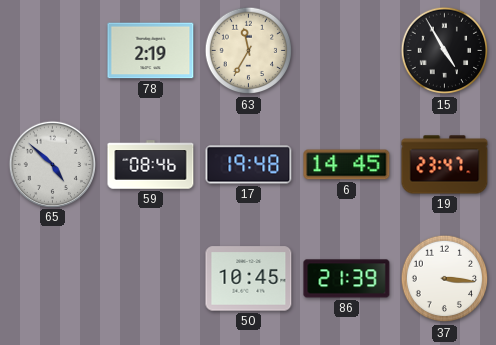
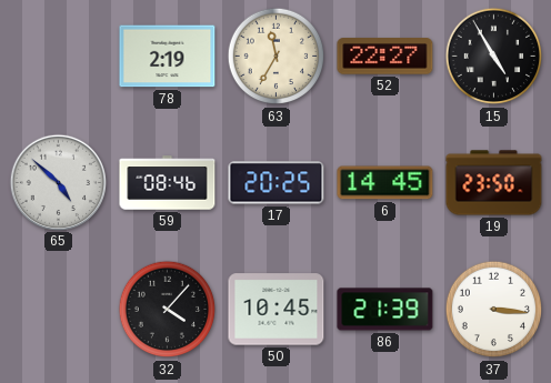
52: none -> 22:27 (385, 57)
17: 19:48 -> 20:25 (277, 183)
19: 23:47 -> 23:50 (494, 183)
32: none -> 4:07 (168, 310)
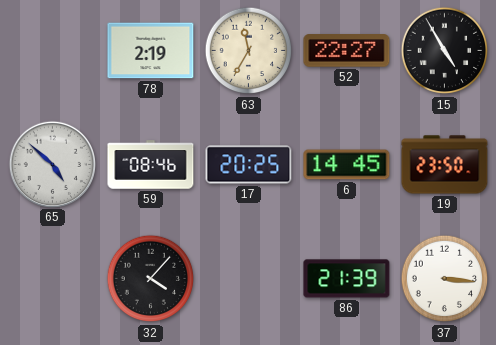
50: 10:45 -> none (277, 310)
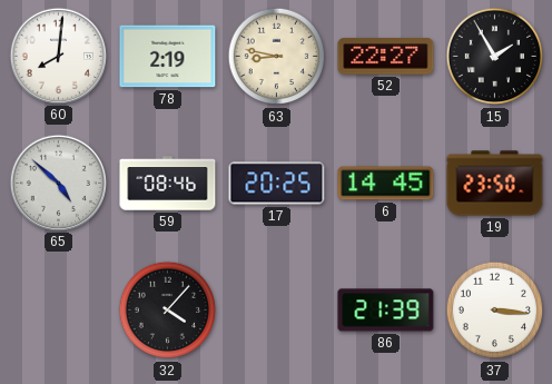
60: none -> 8:01 (58, 56)
63: 11:35 -> 8:47 (277, 57)
15: 4:55 -> 1:55 (495, 57)
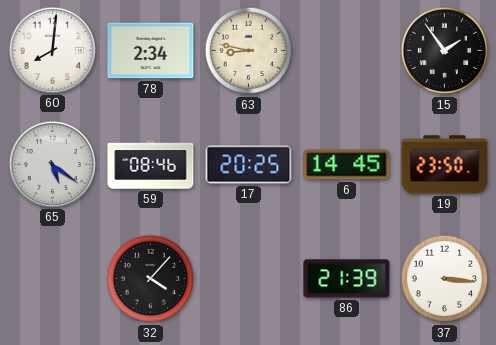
78: 2:19 -> 2:34 (151, 51)
52: 22:27 -> none (386, 57)
15: 1:55 -> 1:54 (445, 51)
65: 4:52 -> 5:21 (52, 164)
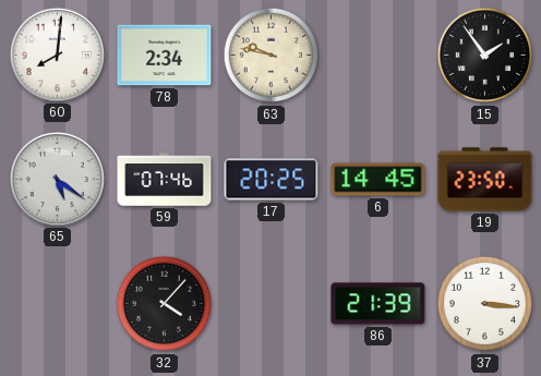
63: 8:47 -> 9:47 (272, 56)
59: 08:46 -> 07:46 (165, 180)
